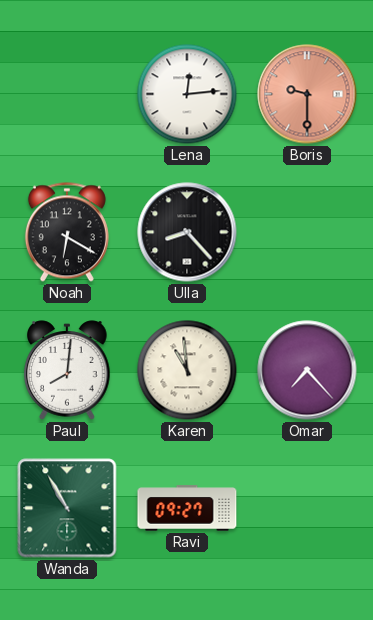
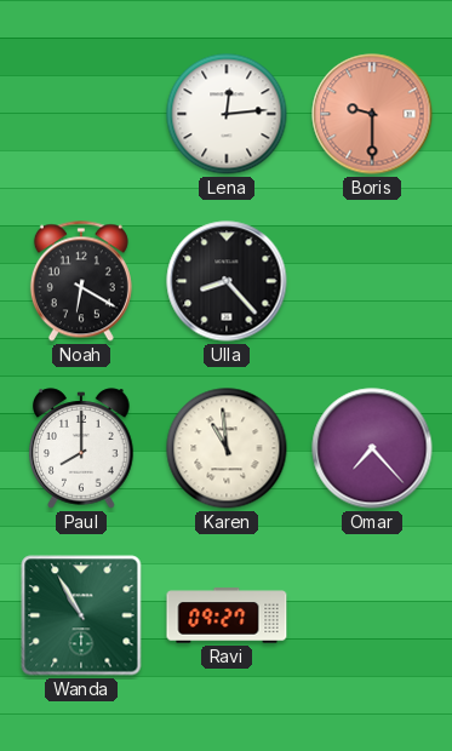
Paul: 8:01 -> 8:00 (81, 448)
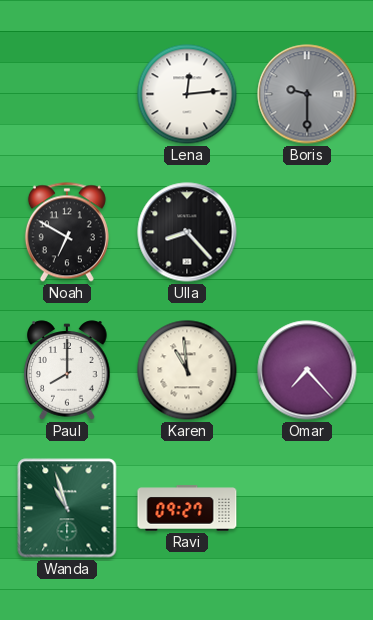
Boris dial: salmon -> grey (307, 94)
Noah: 6:20 -> 6:50 (67, 232)
Wanda: 10:55 -> 10:57 (67, 508)
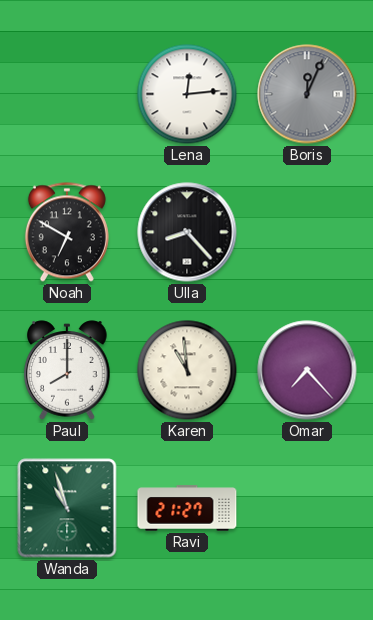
Boris: 9:30 -> 12:04 (307, 94)
Ravi: 09:27 -> 21:27 (187, 508)
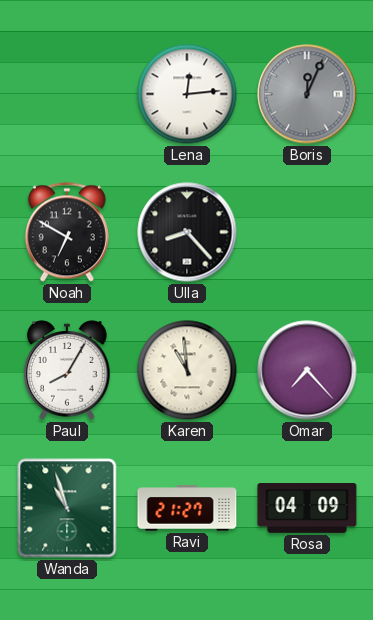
Paul: 8:00 -> 8:05 (67, 370)
Rosa: none -> 04:09 (307, 509)
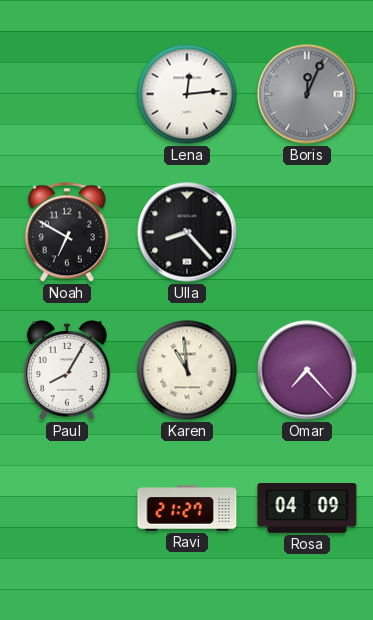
Wanda: 10:57 -> none (67, 508)
